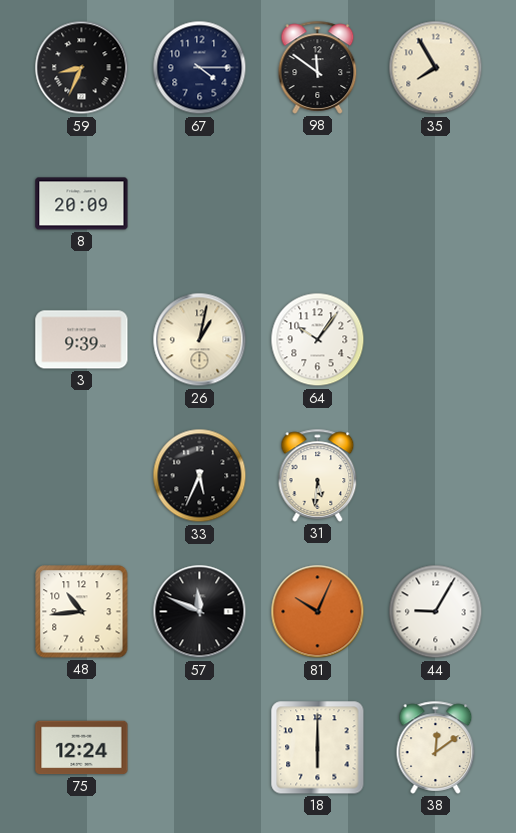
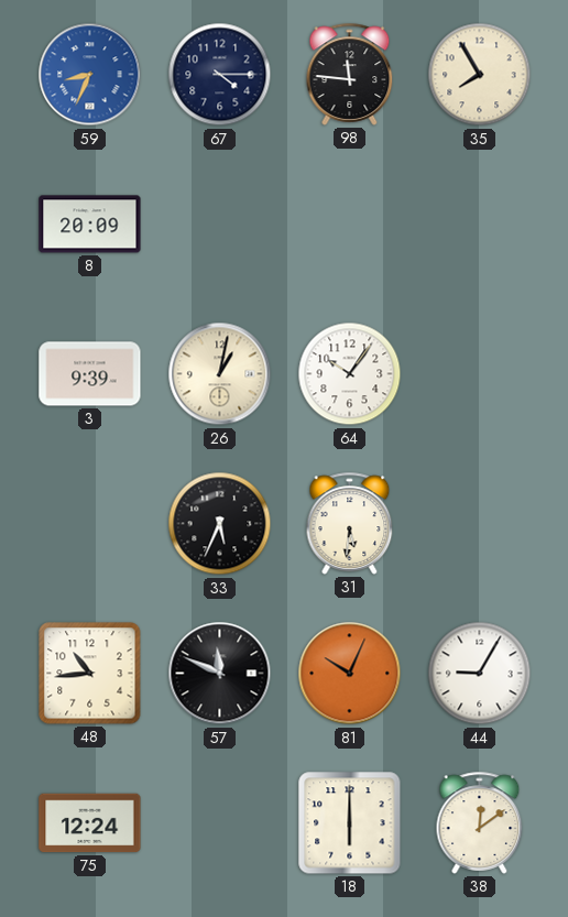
59 dial: black -> blue (90, 75)
98: 11:51 -> 11:46 (350, 74)
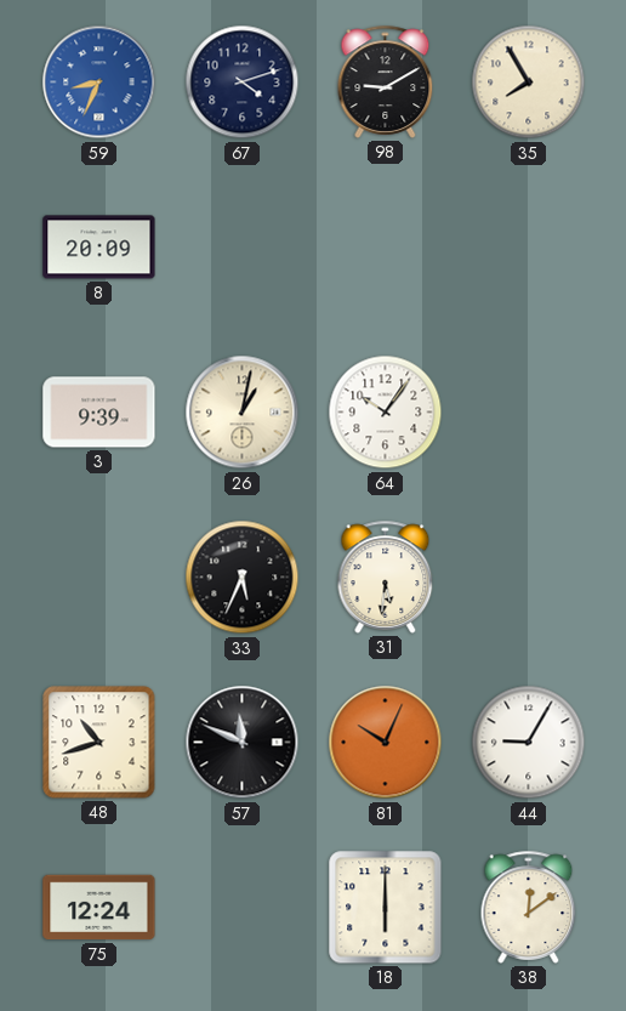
67: 4:15 -> 4:12 (243, 83)
98: 11:46 -> 9:10 (386, 81)
48: 10:44 -> 10:42 (99, 743)
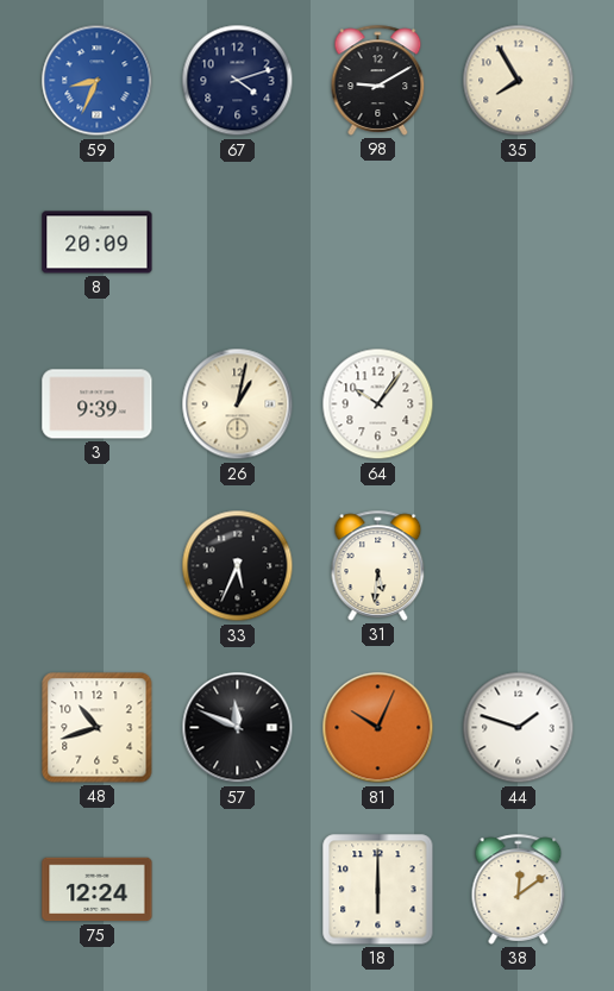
44: 9:05 -> 1:48 (519, 728)
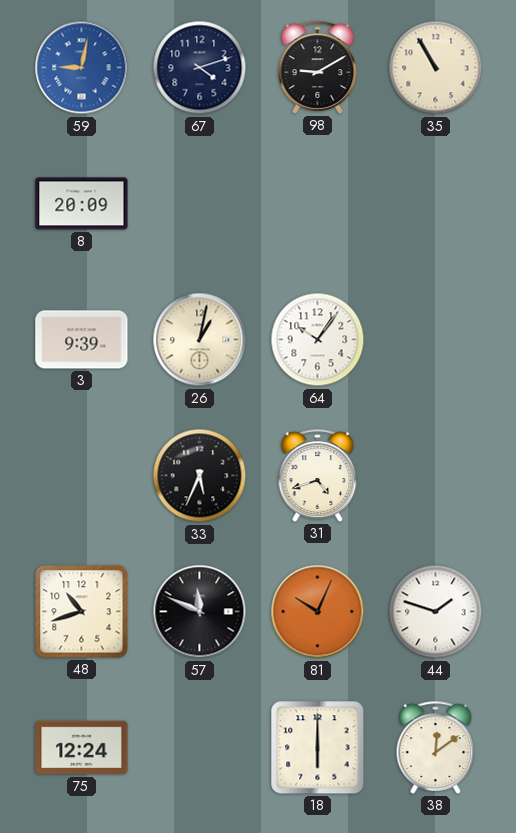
59: 8:34 -> 9:02 (82, 68)
35: 7:55 -> 10:55 (436, 68)
31: 5:31 -> 4:42 (318, 475)
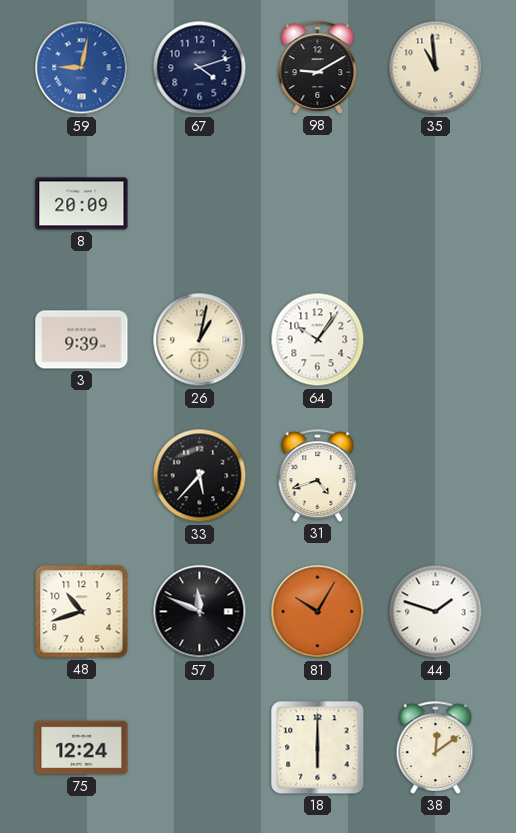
35: 10:55 -> 10:59 (436, 68)
33: 5:34 -> 5:37 (200, 476)
81: 10:04 -> 10:05 (318, 612)
